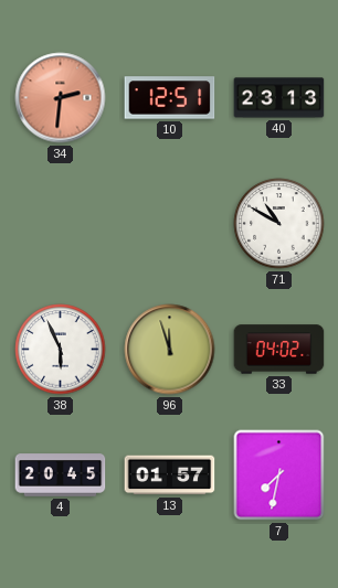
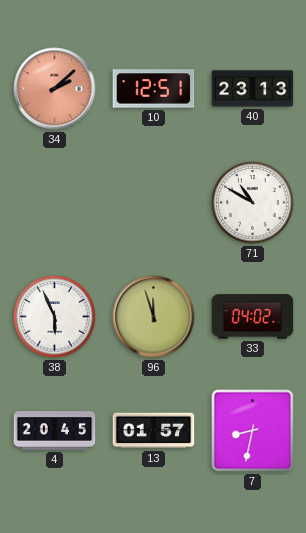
34: 2:31 -> 2:08 (55, 89)
7: 7:32 -> 8:32 (253, 431)
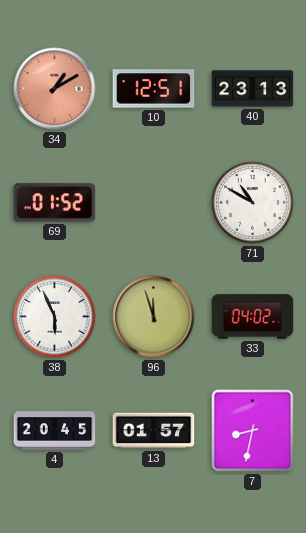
34: 2:08 -> 1:10 (55, 89)
69: none -> 01:52 (55, 203)
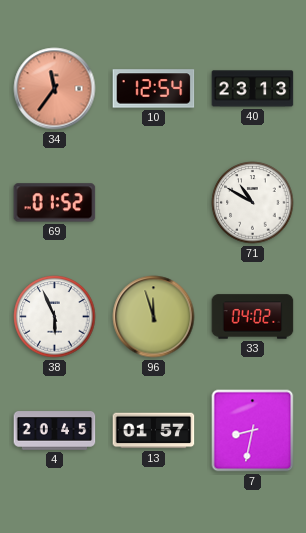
34: 1:10 -> 11:36 (55, 89)
10: 12:51 -> 12:54 (154, 89)
